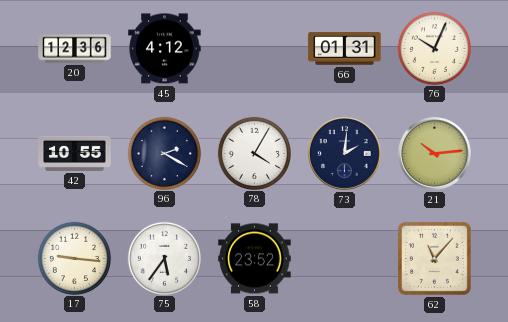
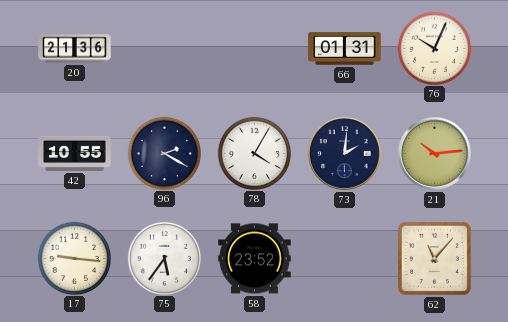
20: 12:36 -> 21:36 (75, 49)
45: 4:12 -> none (165, 49)
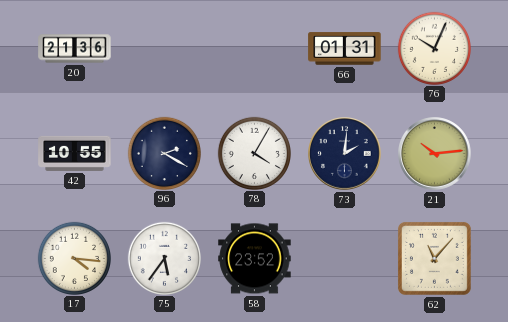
17: 9:16 -> 4:16 (74, 258)
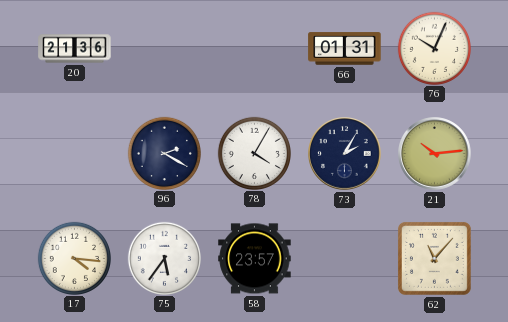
42: 10:55 -> none (75, 153)
73: 2:01 -> 2:05 (345, 154)
58: 23:52 -> 23:57 (255, 259)
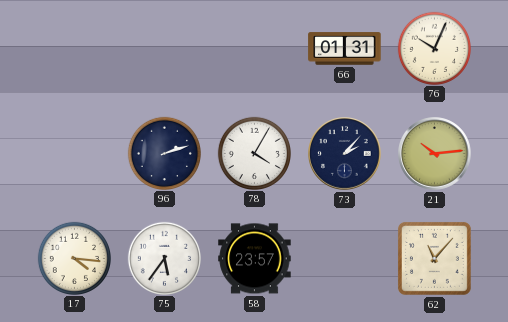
20: 21:36 -> none (75, 49)
96: 2:20 -> 2:12 (164, 153)
73: 2:05 -> 2:07 (345, 154)
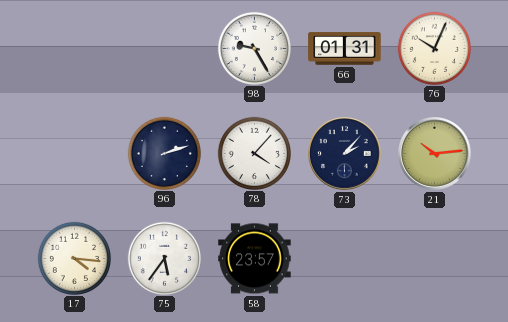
98: none -> 9:25 (254, 48)
78: 4:05 -> 4:07 (254, 153)
62: 11:07 -> none (434, 258)
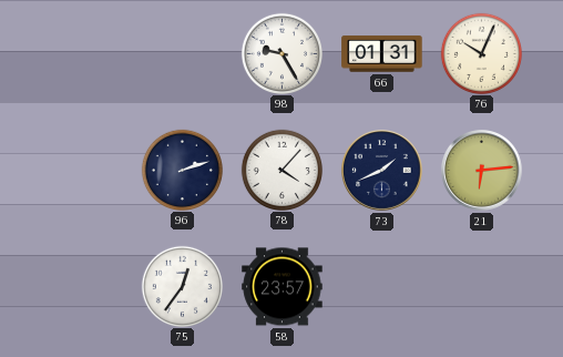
73: 2:07 -> 1:41 (382, 171)
21: 10:14 -> 6:14 (482, 171)
17: 4:16 -> none (74, 258)
75: 5:36 -> 12:36 (182, 286)
